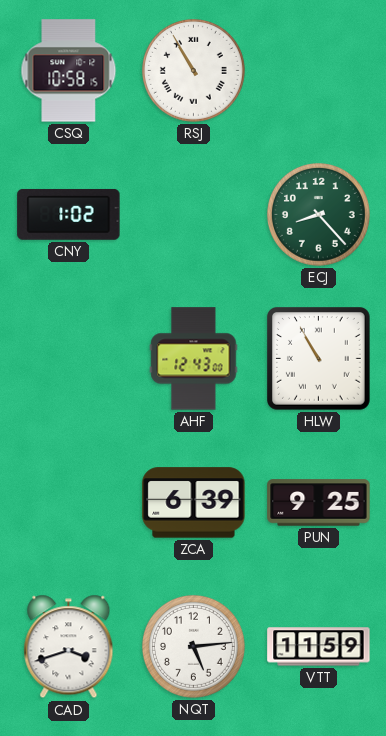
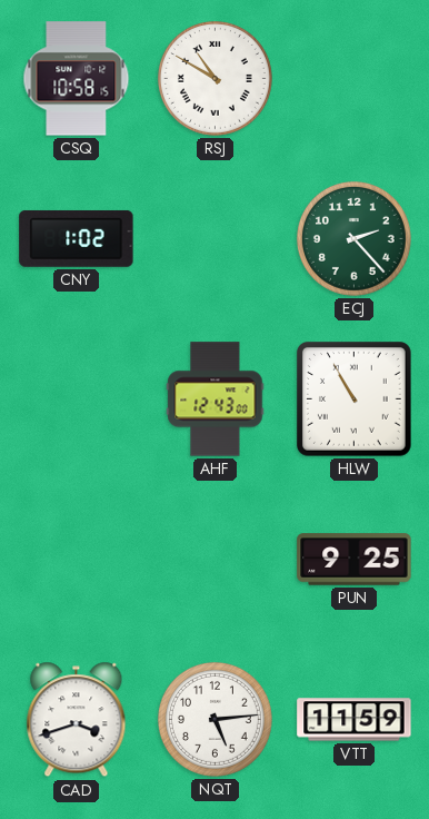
RSJ: 10:55 -> 10:50 (214, 78)
ECJ: 8:23 -> 2:23 (353, 238)
ZCA: 6:39 -> none (194, 503)
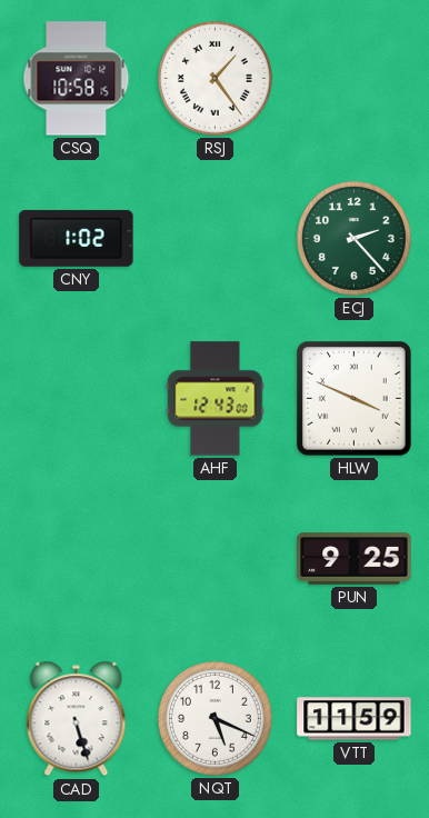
RSJ: 10:50 -> 1:24 (214, 78)
HLW: 10:55 -> 3:49 (355, 399)
CAD: 3:42 -> 5:27 (77, 719)
NQT: 5:14 -> 5:19 (214, 718)
